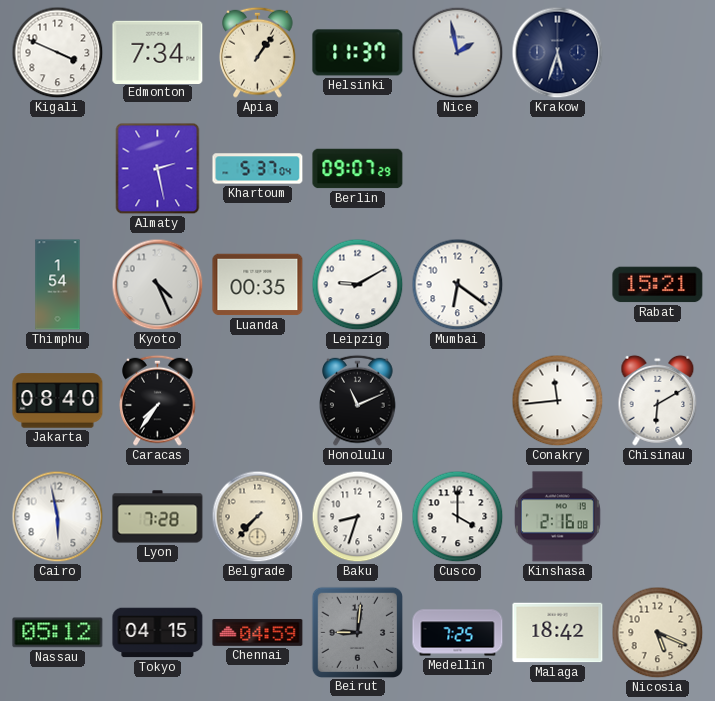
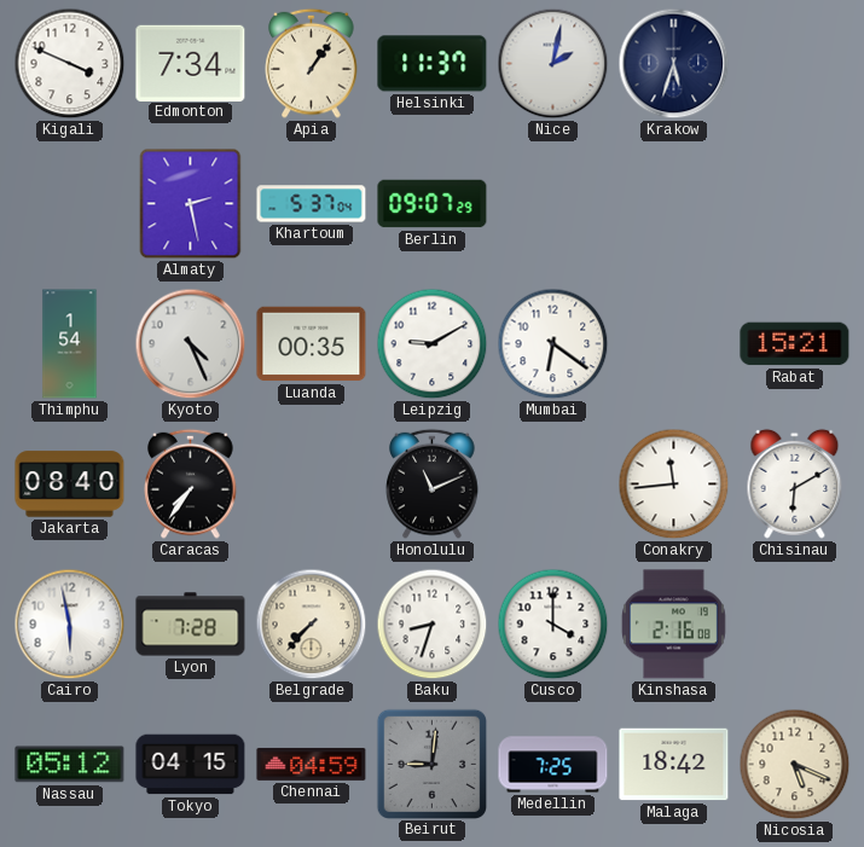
Nice: 1:58 -> 2:02 (553, 64)
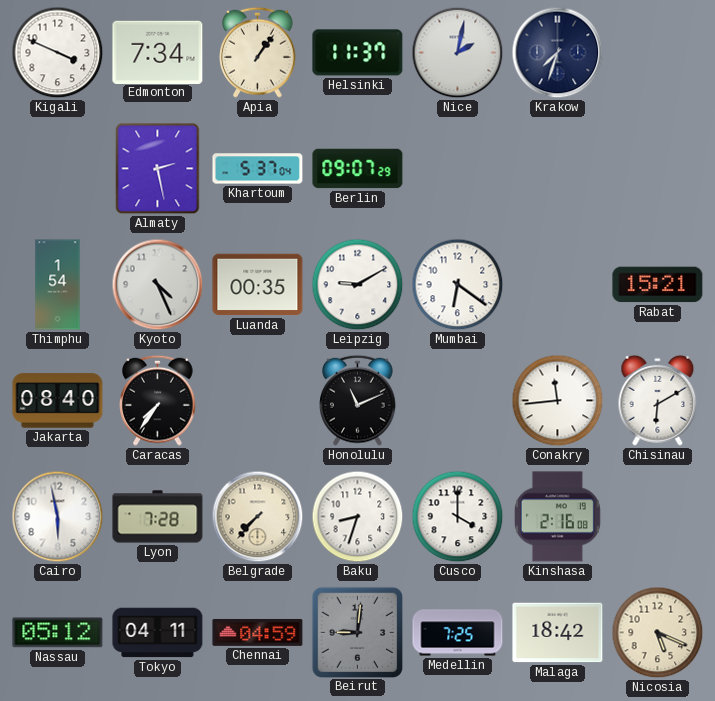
Krakow: 5:33 -> 7:33 (558, 53)
Tokyo: 04:15 -> 04:11 (158, 633)
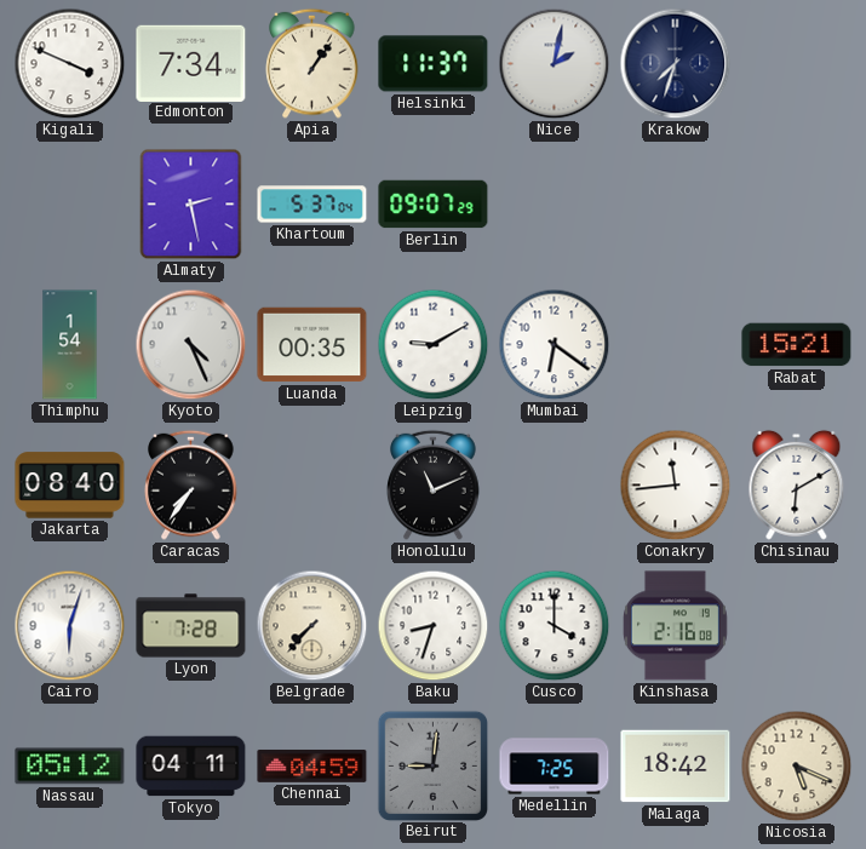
Cairo: 5:58 -> 6:03 (70, 626)
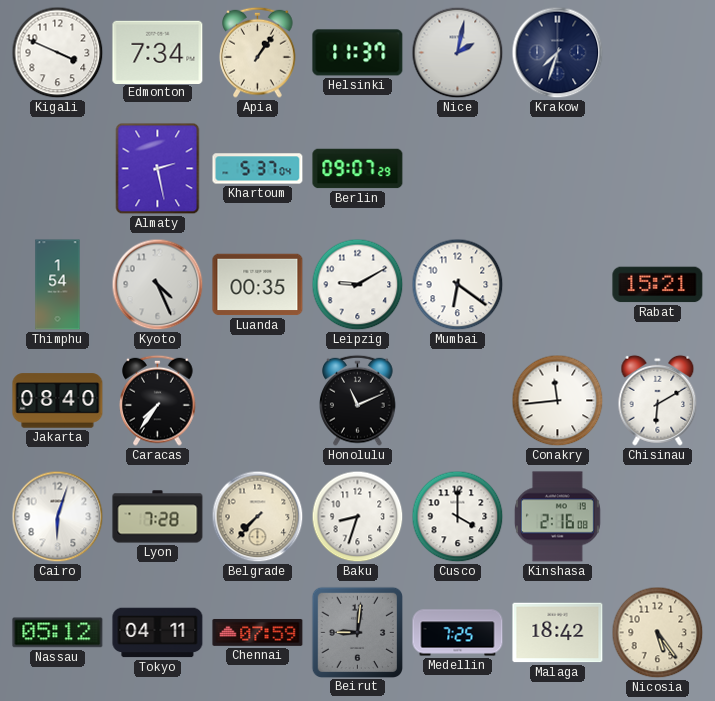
Chennai: 04:59 -> 07:59 (258, 633)
Nicosia: 5:19 -> 5:24 (658, 633)
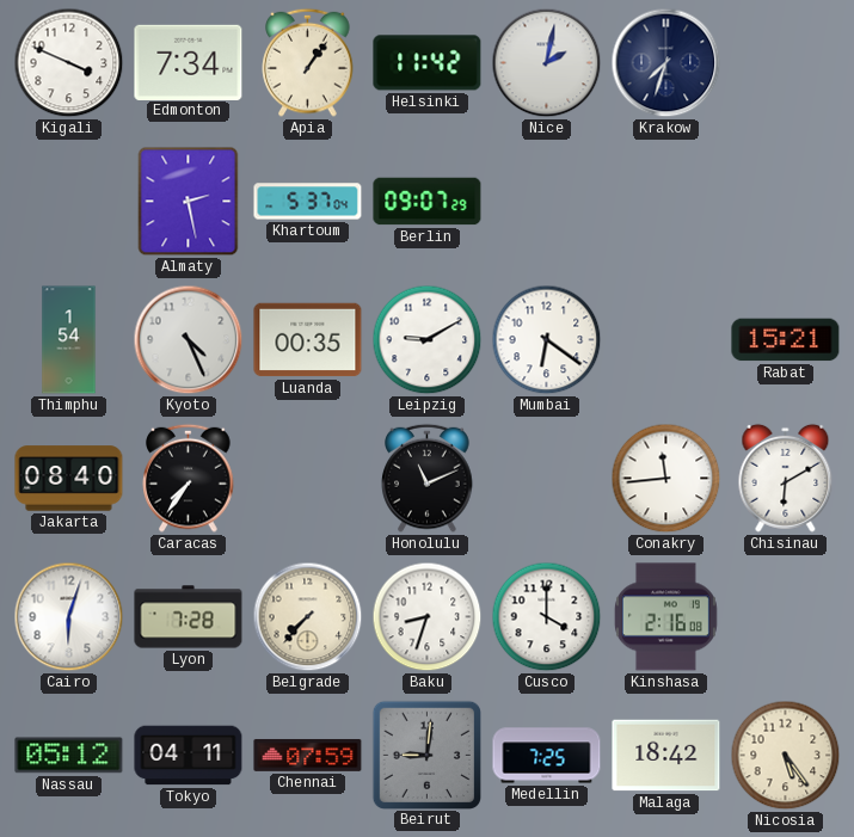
Helsinki: 11:37 -> 11:42 (428, 63)
